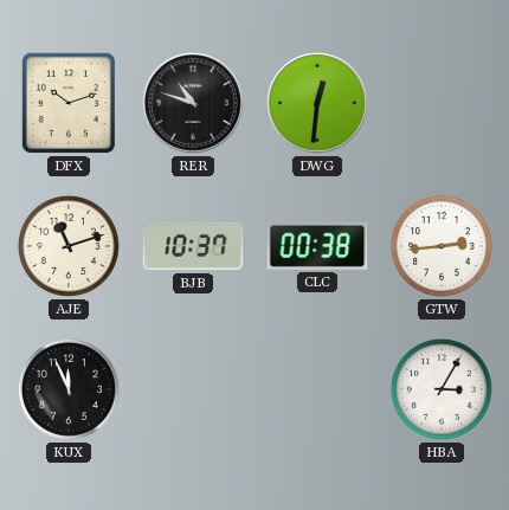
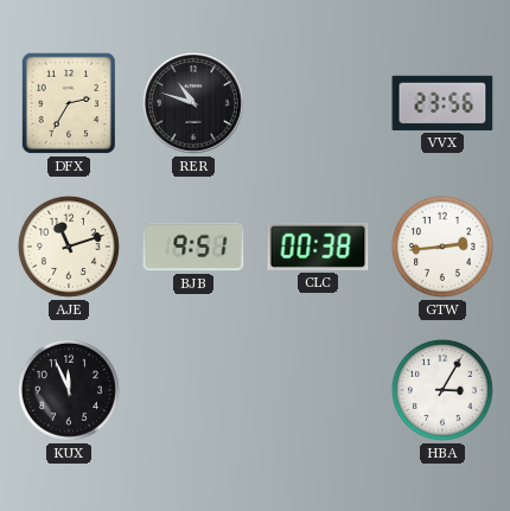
DFX: 10:12 -> 2:35 (69, 103)
DWG: 12:31 -> none (318, 104)
VVX: none -> 23:56 (442, 103)
BJB: 10:37 -> 9:51 (193, 247)
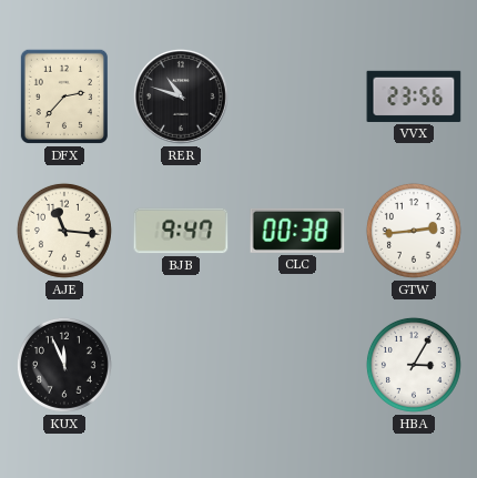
DFX: 2:35 -> 2:37 (64, 96)
AJE: 11:12 -> 11:16 (64, 231)
BJB: 9:51 -> 9:47 (181, 231)
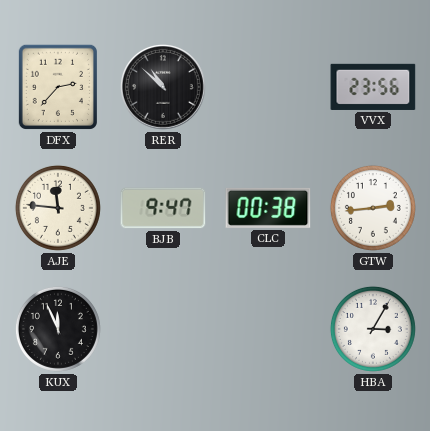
RER: 10:48 -> 10:52 (164, 88)
AJE: 11:16 -> 11:46 (58, 208)
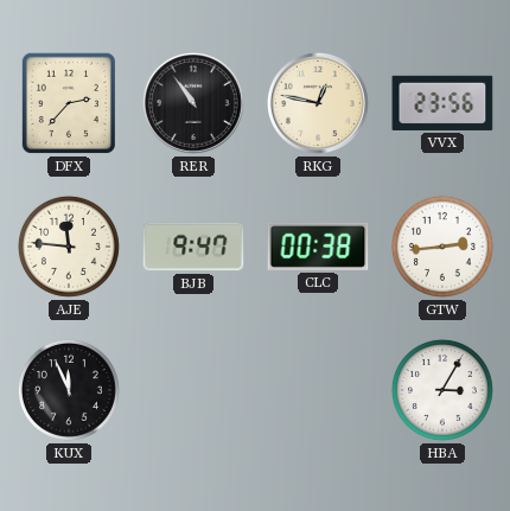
RER: 10:52 -> 10:54 (195, 104)
RKG: none -> 12:47 (319, 104)
